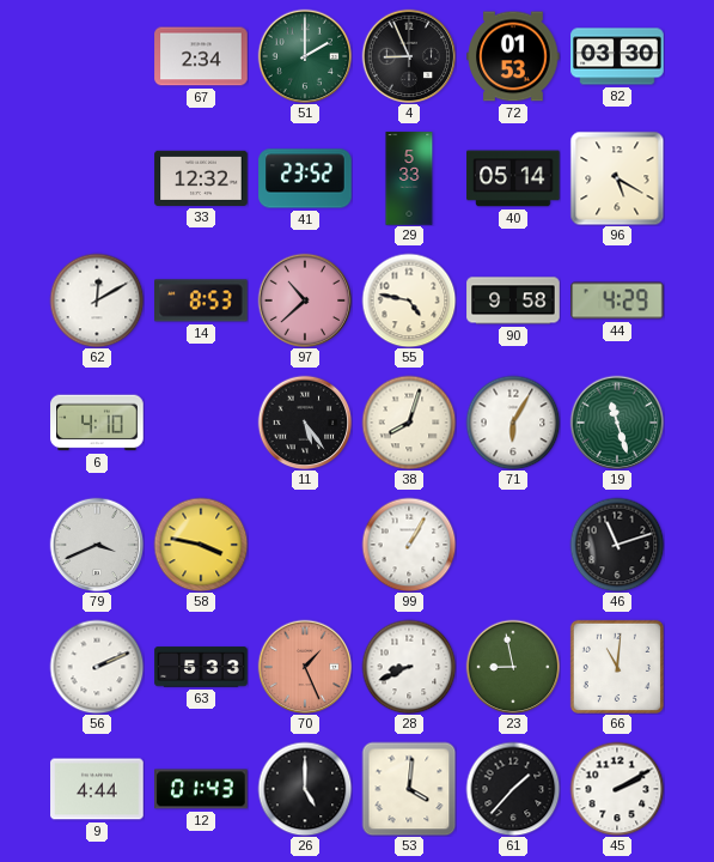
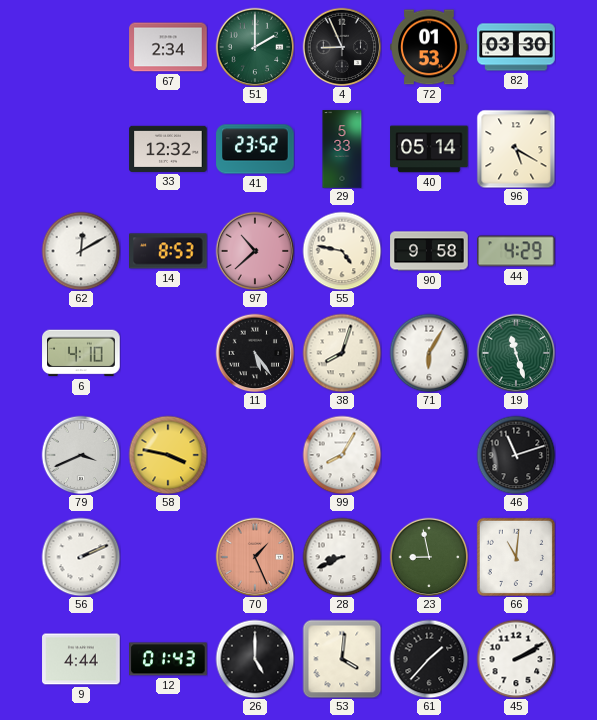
99: 1:05 -> 8:05 (342, 455)
63: 5:33 -> none (201, 667)
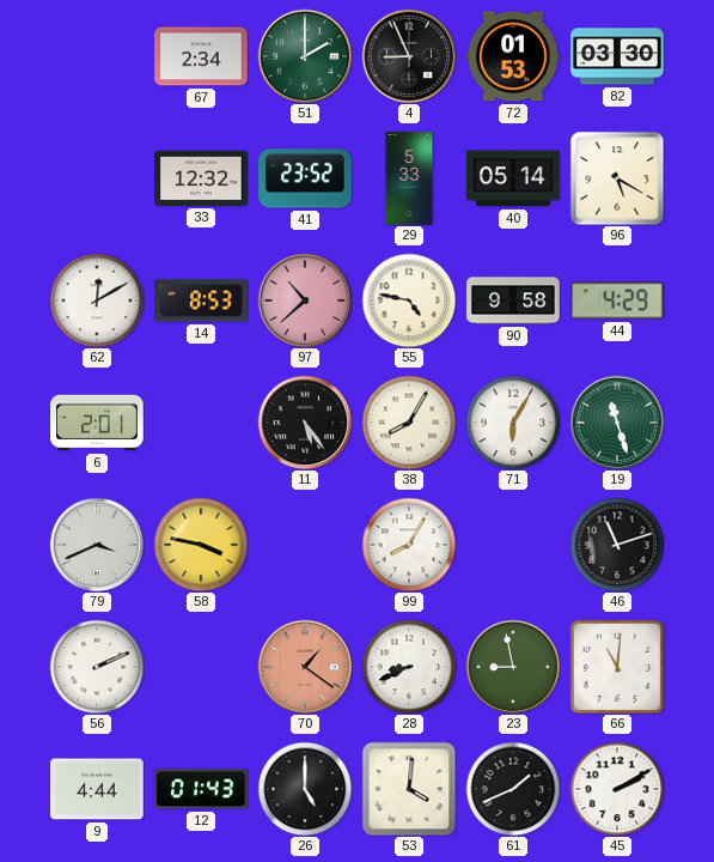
6: 4:10 -> 2:01 (97, 423)
38: 8:03 -> 8:05 (409, 423)
70: 1:26 -> 1:21 (305, 667)
61: 1:37 -> 1:41 (513, 789)
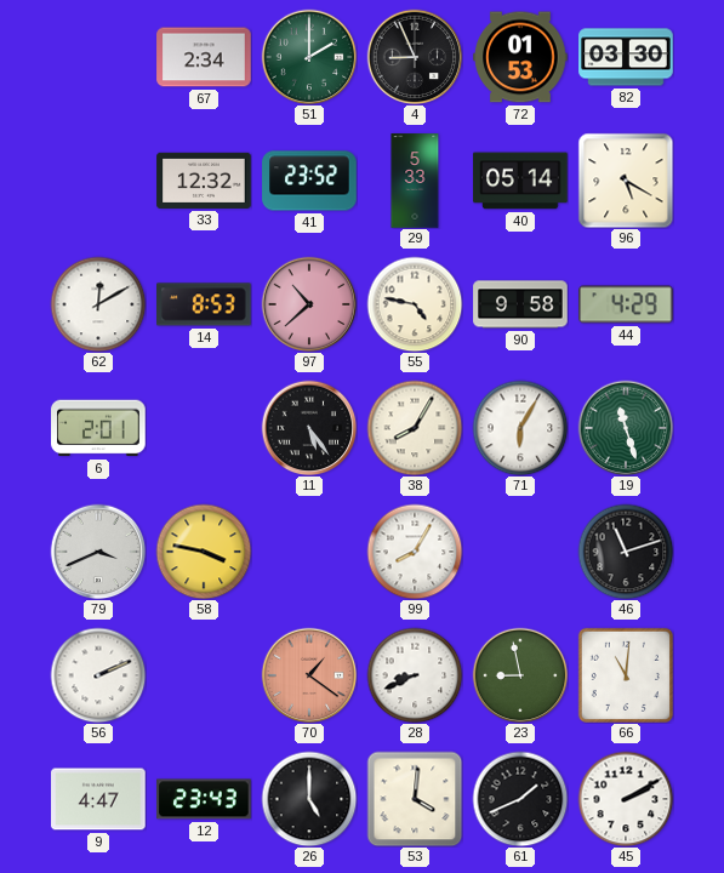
9: 4:44 -> 4:47 (98, 799)
12: 01:43 -> 23:43 (204, 799)
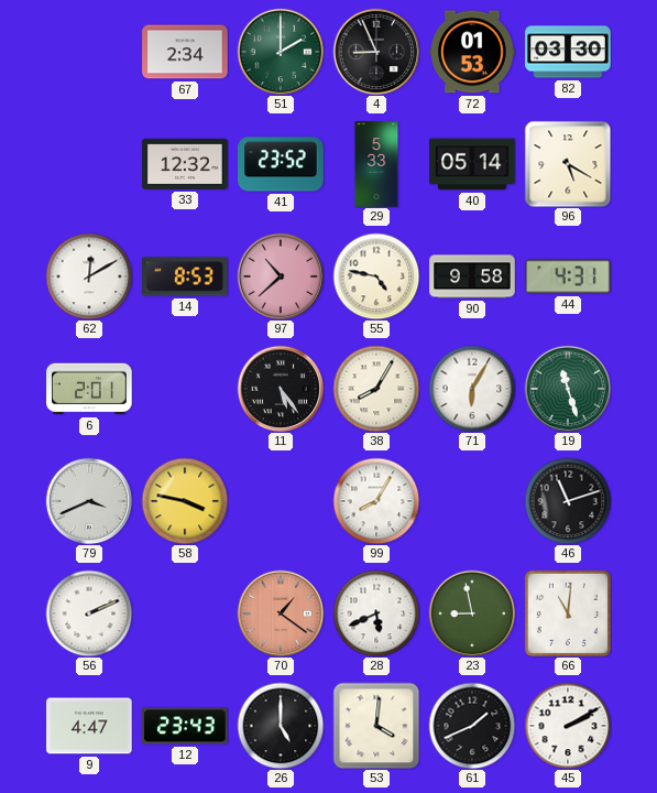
44: 4:29 -> 4:31 (568, 276)
28: 8:41 -> 5:41 (376, 613)
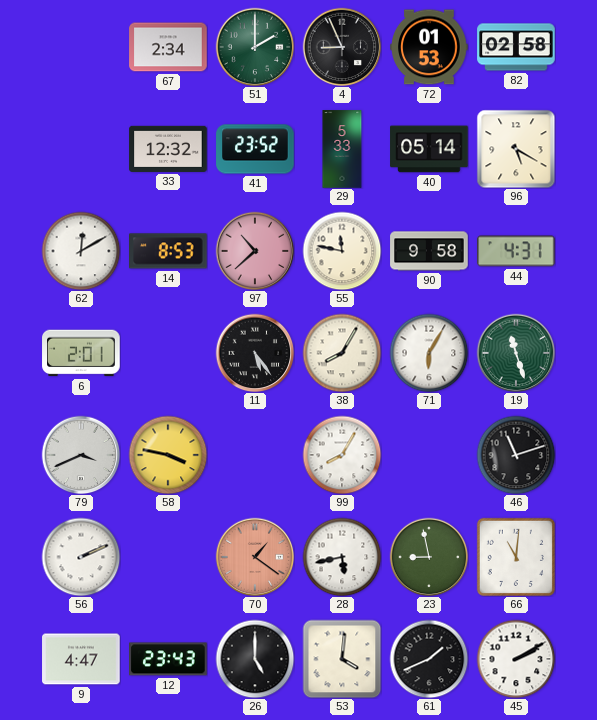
82: 03:30 -> 02:58 (516, 47)
55: 4:47 -> 11:47 (342, 251)
28: 5:41 -> 5:43 (342, 557)
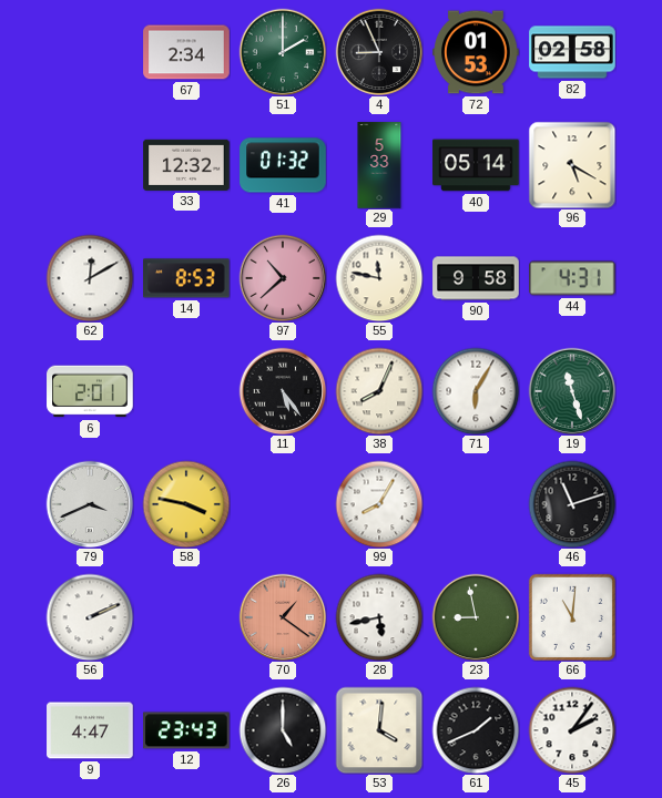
41: 23:52 -> 01:32 (283, 165)
38: 8:05 -> 8:04 (379, 391)
45: 2:10 -> 2:06 (572, 730)
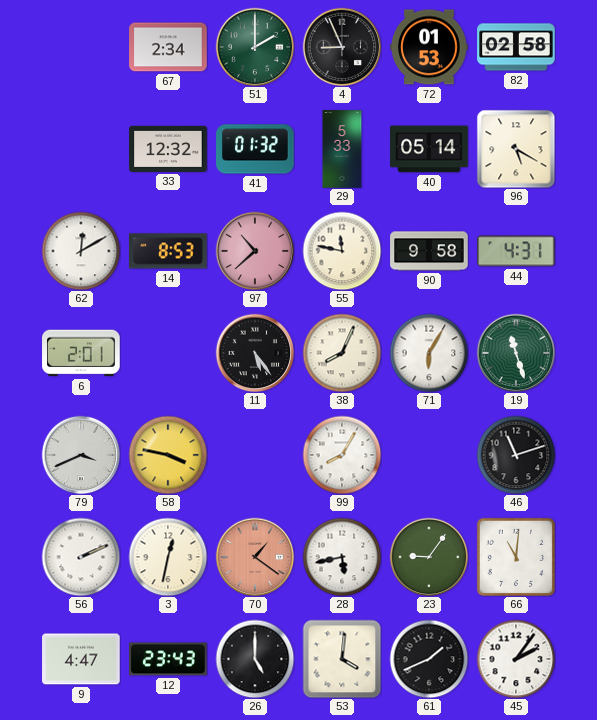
3: none -> 12:32 (168, 557)
23: 8:58 -> 9:06 (429, 557)
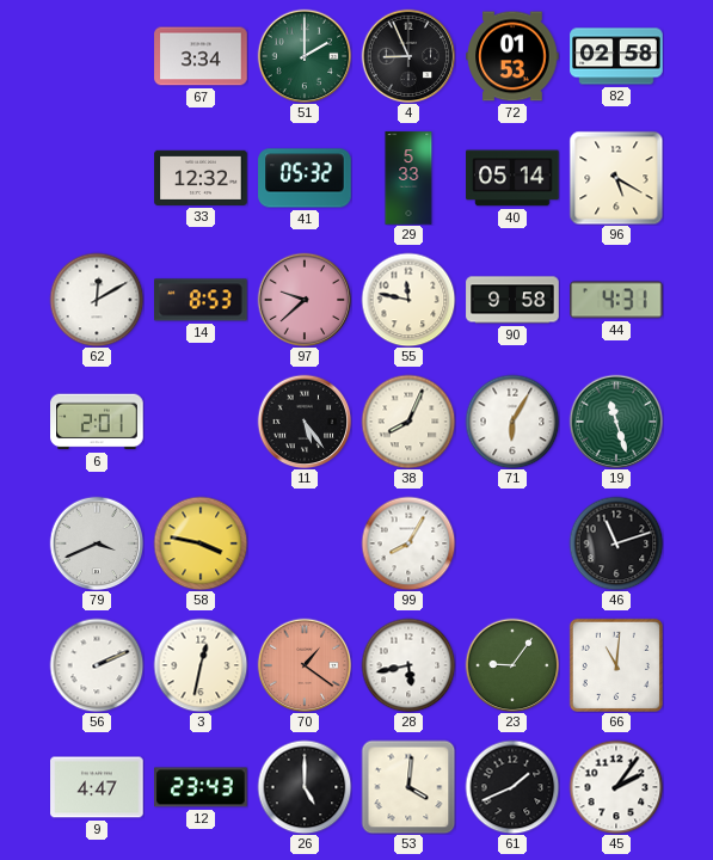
67: 2:34 -> 3:34 (201, 56)
41: 01:32 -> 05:32 (305, 178)
97: 10:38 -> 9:38 (305, 300)
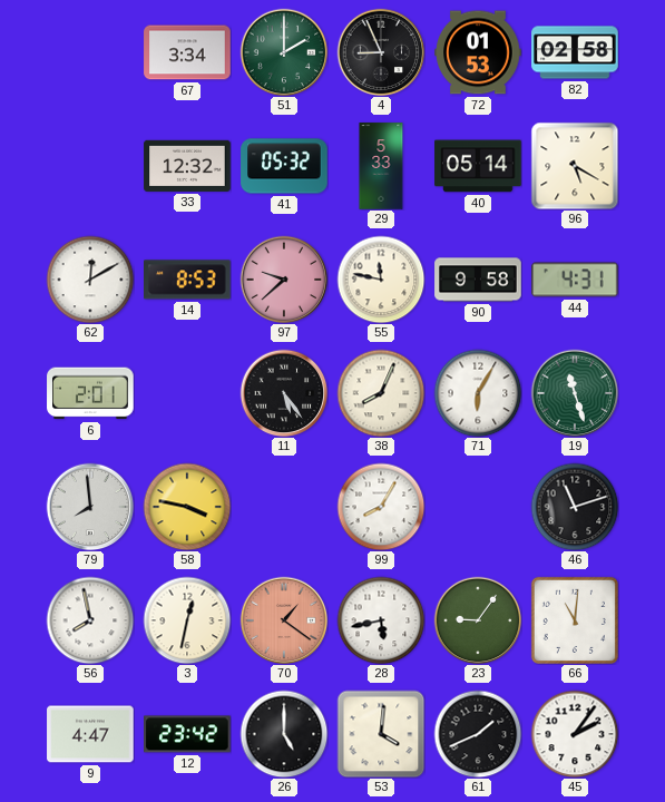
79: 3:41 -> 7:59 (90, 507)
56: 2:11 -> 7:58 (90, 620)
12: 23:43 -> 23:42 (187, 734)
